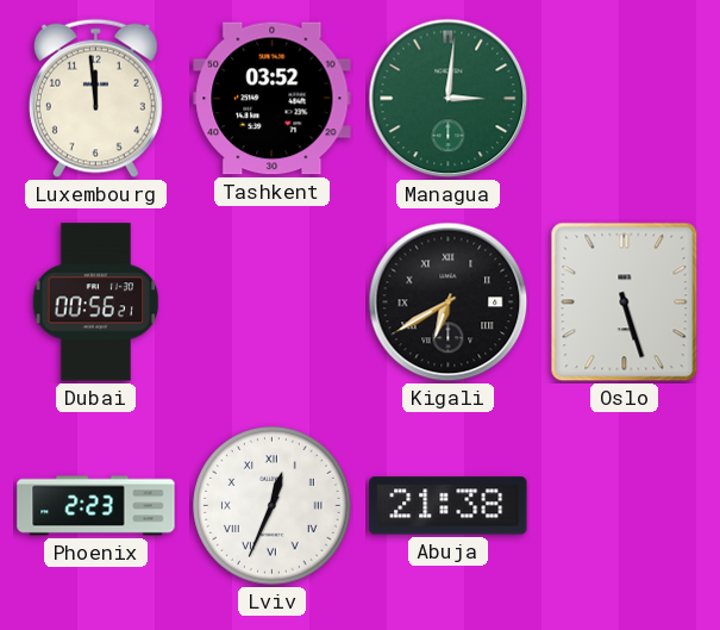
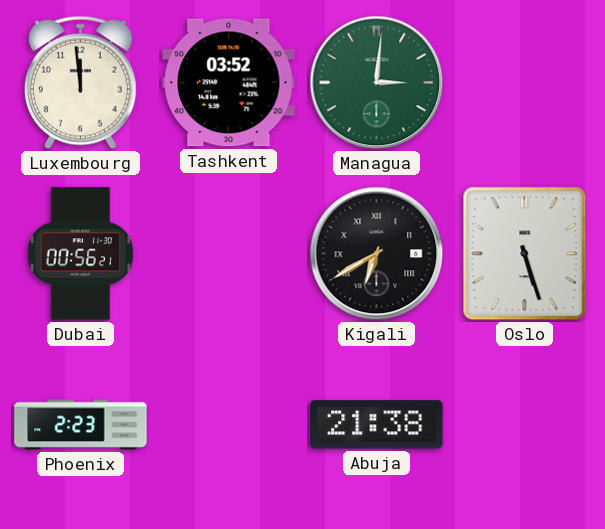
Lviv: 12:34 -> none (273, 506)
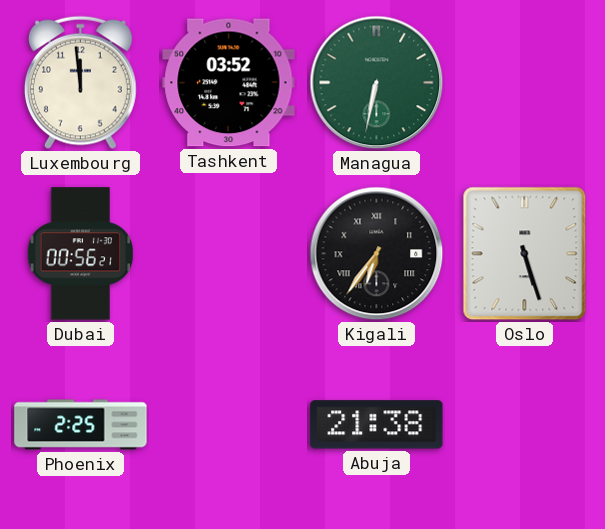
Managua: 3:01 -> 6:32 (377, 83)
Kigali: 6:40 -> 6:36 (377, 254)
Phoenix: 2:23 -> 2:25 (81, 425)
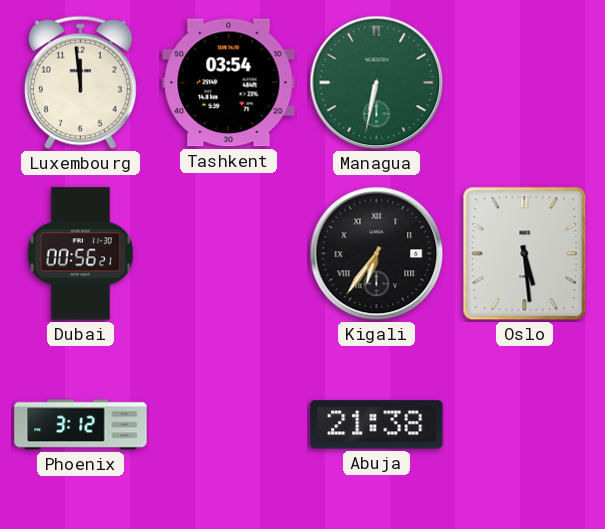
Tashkent: 03:52 -> 03:54 (229, 83)
Oslo: 5:27 -> 5:29 (525, 254)
Phoenix: 2:25 -> 3:12 (81, 425)
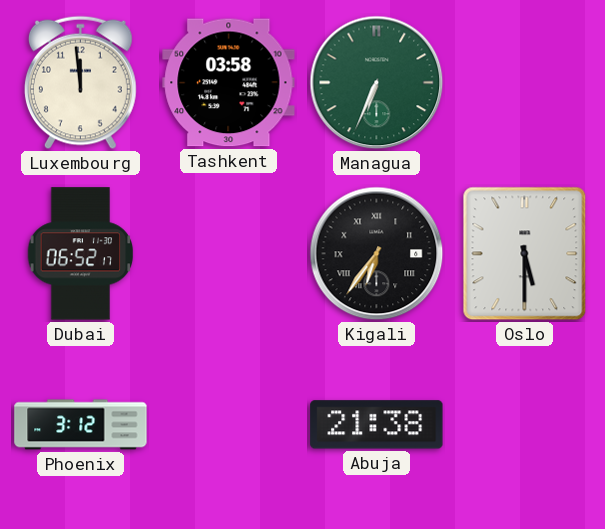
Tashkent: 03:54 -> 03:58 (229, 83)
Managua: 6:32 -> 6:34 (377, 83)
Dubai: 00:56 -> 06:52 (81, 254)
Oslo: 5:29 -> 5:30 (525, 254)
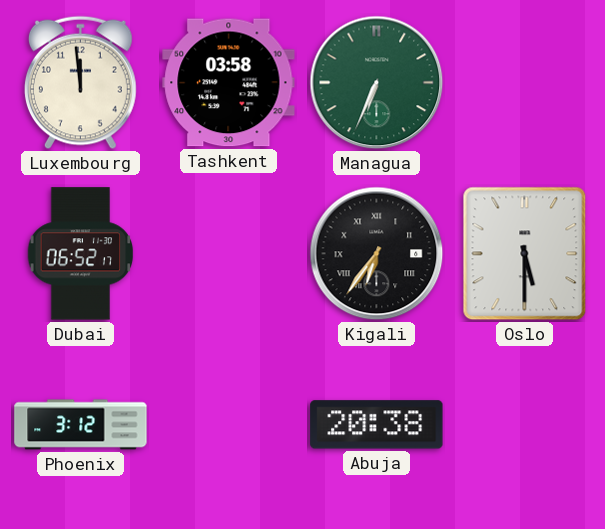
Abuja: 21:38 -> 20:38 (377, 425)
